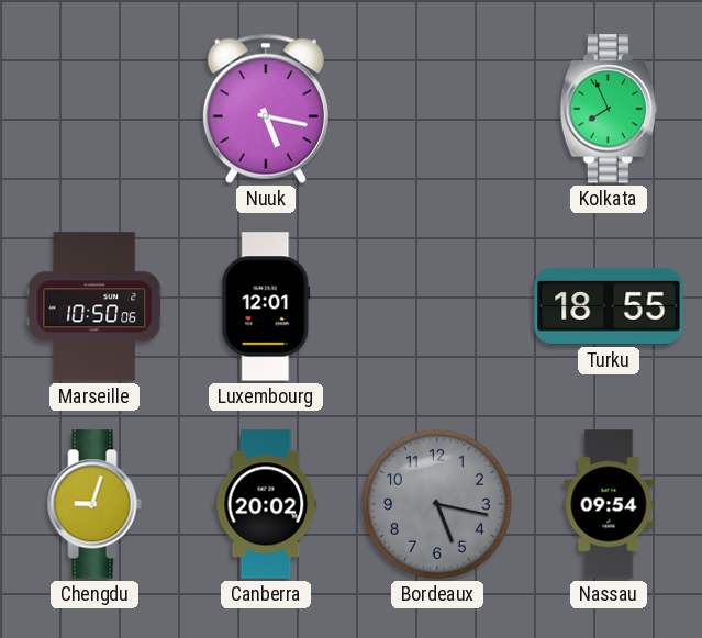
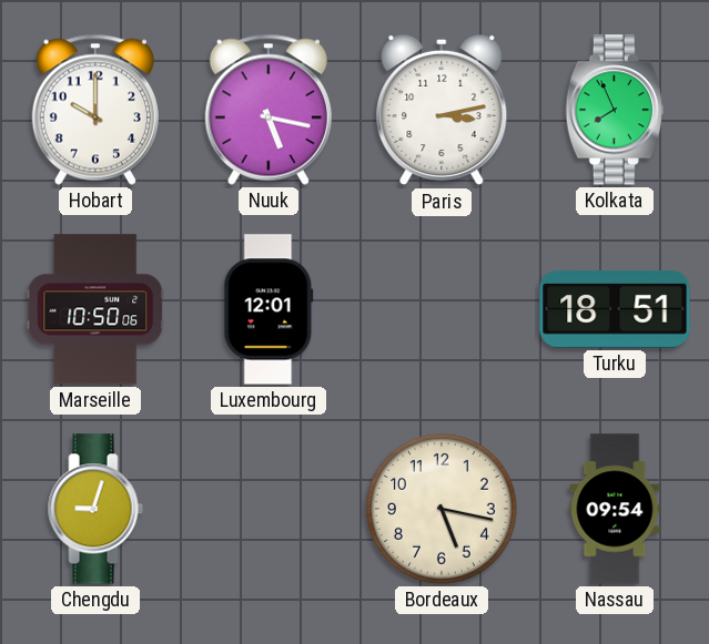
Hobart: none -> 10:00 (95, 110)
Paris: none -> 3:13 (442, 110)
Turku: 18:55 -> 18:51 (615, 309)
Canberra: 20:02 -> none (266, 504)
Bordeaux dial: grey -> cream (442, 509)
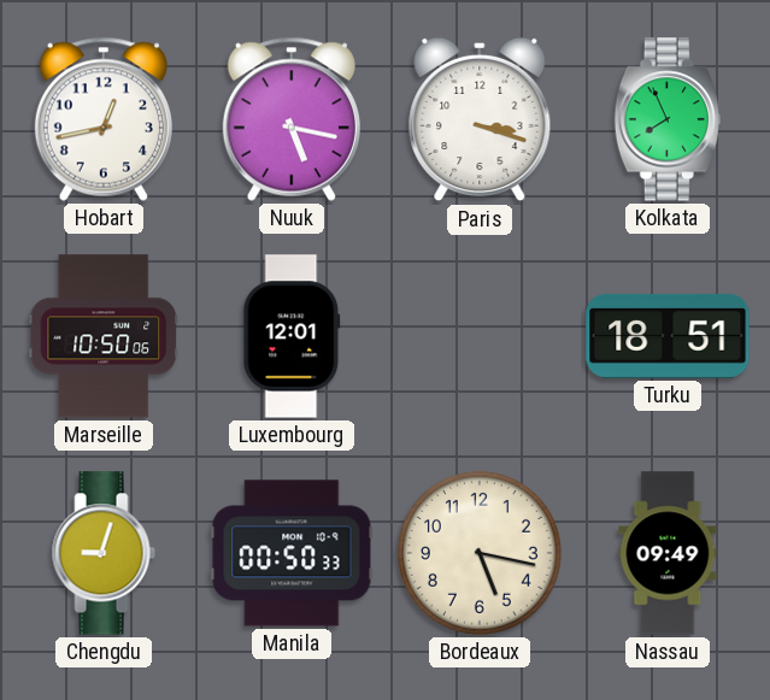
Hobart: 10:00 -> 12:43 (104, 119)
Paris: 3:13 -> 3:18 (480, 119)
Manila: none -> 00:50 (292, 553)
Nassau: 09:54 -> 09:49 (668, 553)
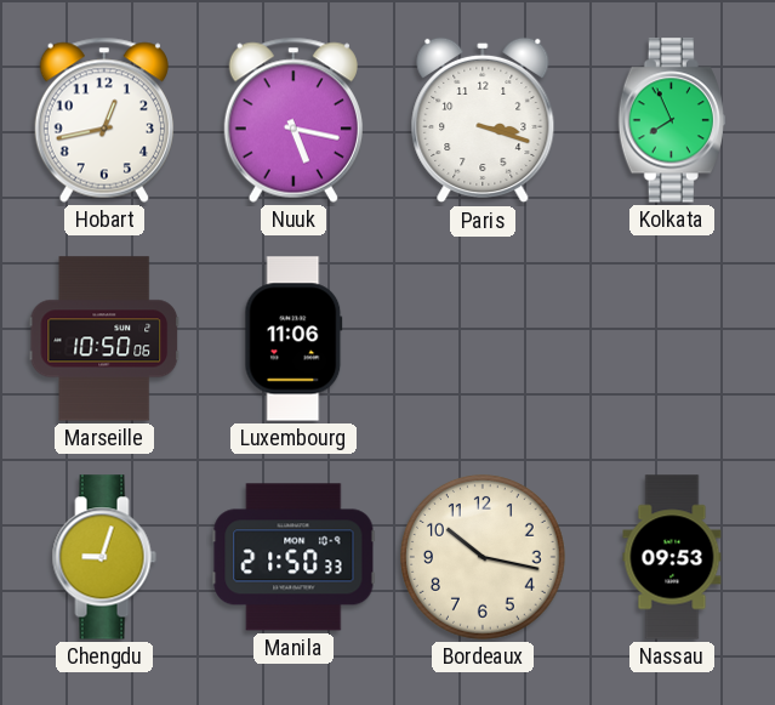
Luxembourg: 12:01 -> 11:06 (294, 339)
Turku: 18:51 -> none (668, 336)
Manila: 00:50 -> 21:50 (294, 557)
Bordeaux: 5:17 -> 10:17 (483, 557)
Nassau: 09:49 -> 09:53 (672, 557)
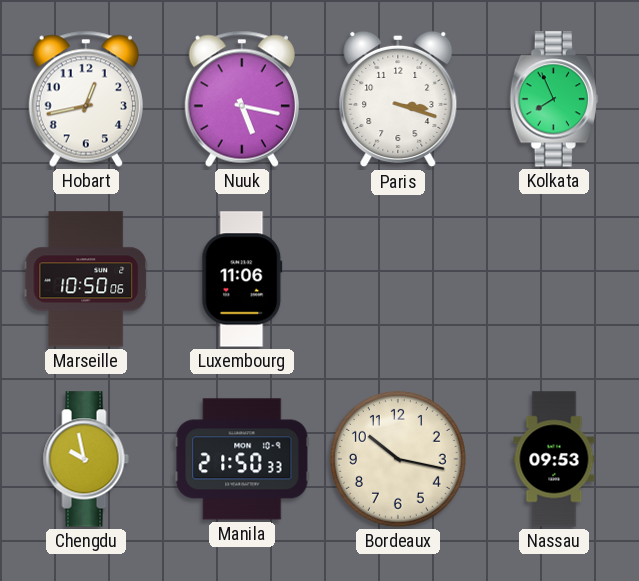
Chengdu: 9:03 -> 9:58 (86, 459)
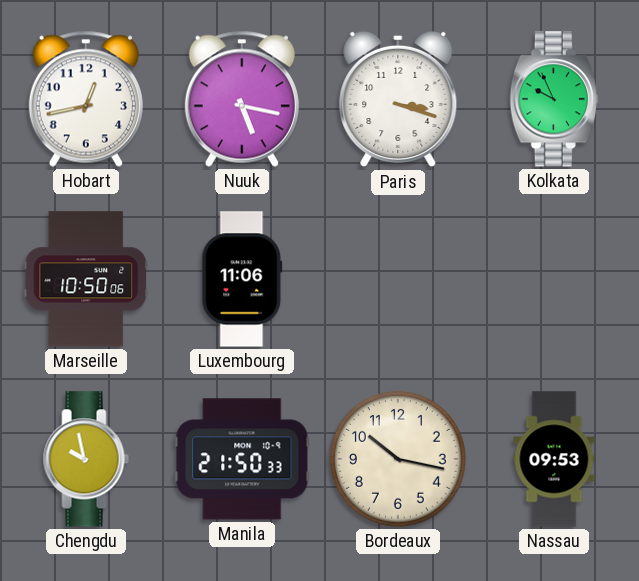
Kolkata: 7:56 -> 9:56 (554, 99)
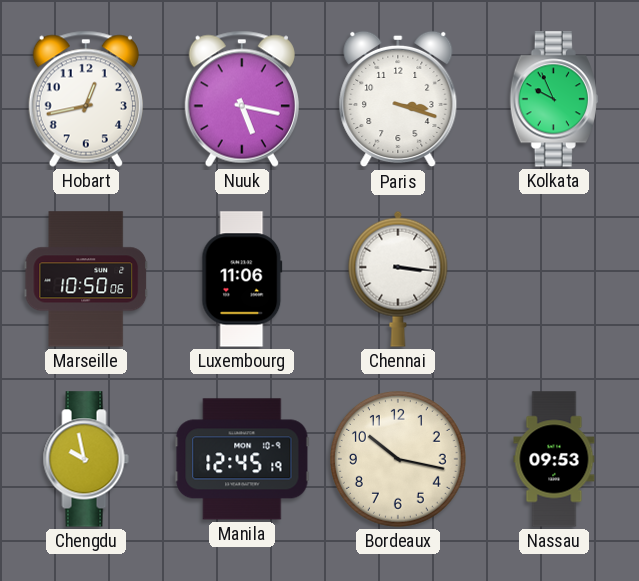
Chennai: none -> 3:16 (398, 279)
Manila: 21:50 -> 12:45 (242, 459)
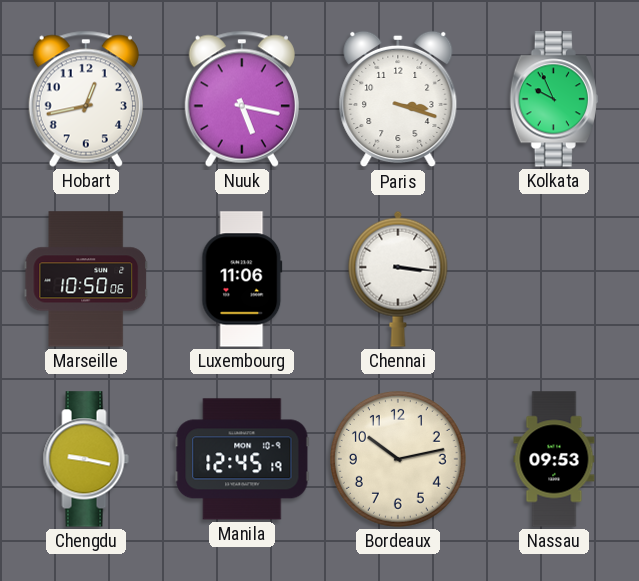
Chengdu: 9:58 -> 9:17 (86, 459)
Bordeaux: 10:17 -> 10:13 (398, 459)
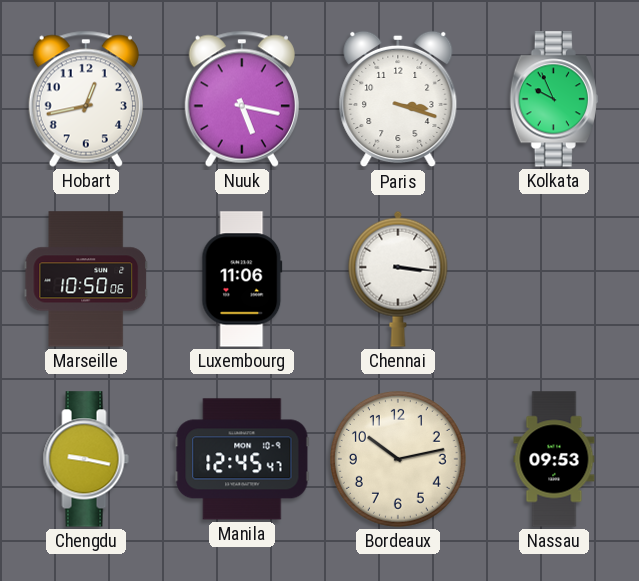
Manila: 12:45:19 -> 12:45:47 (242, 459)
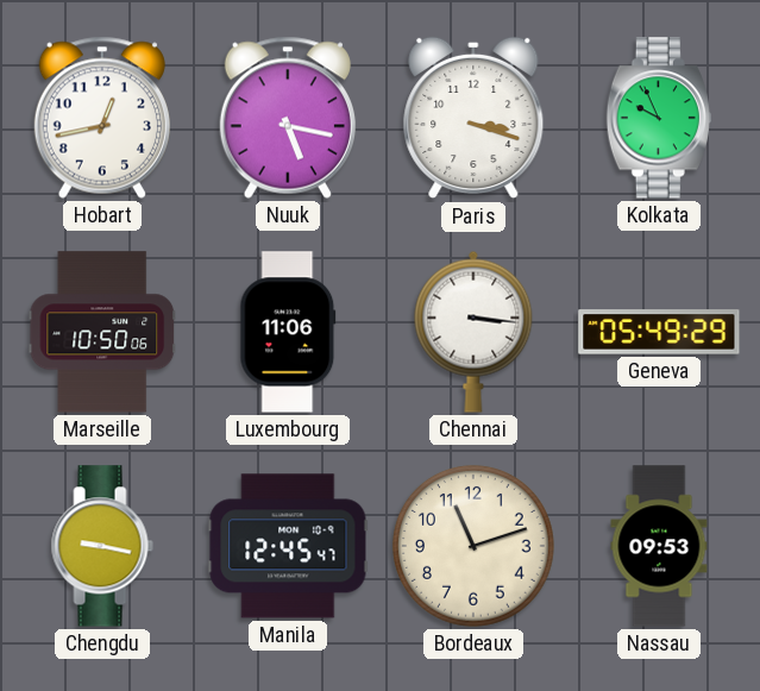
Geneva: none -> 05:49 (659, 332)
Bordeaux: 10:13 -> 11:12 (473, 546)
